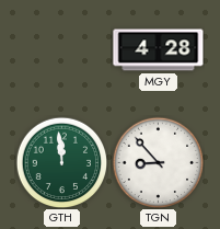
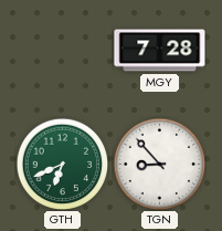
MGY: 4:28 -> 7:28 (160, 51)
GTH: 11:59 -> 6:41 (62, 164)
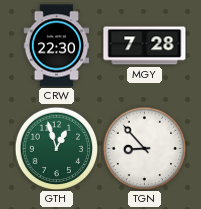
CRW: none -> 22:30 (57, 46)
GTH: 6:41 -> 12:57 (56, 148)
